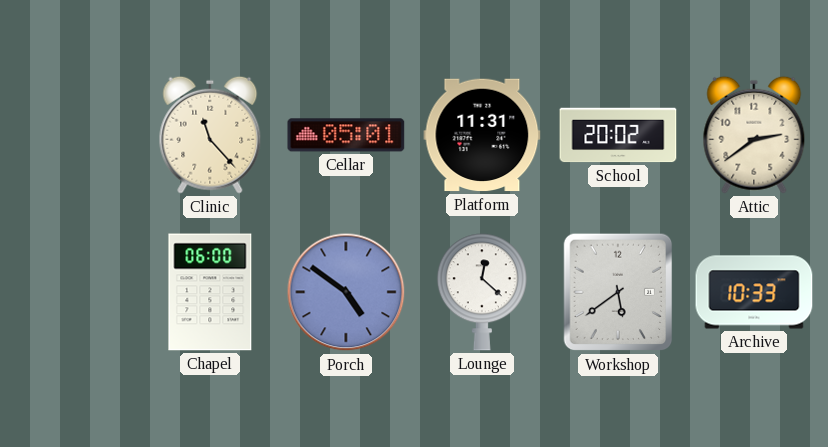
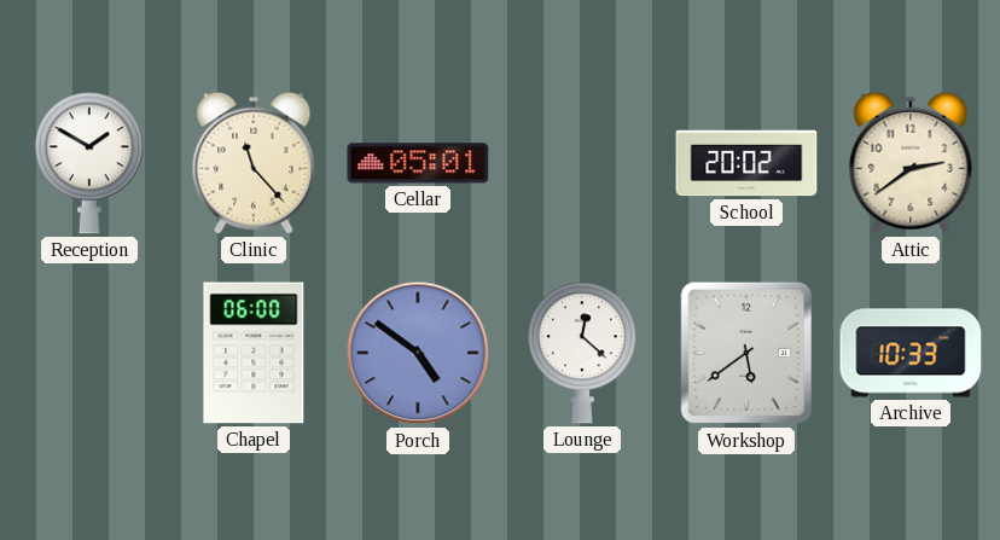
Reception: none -> 1:50 (89, 163)
Platform: 11:31 -> none (482, 135)
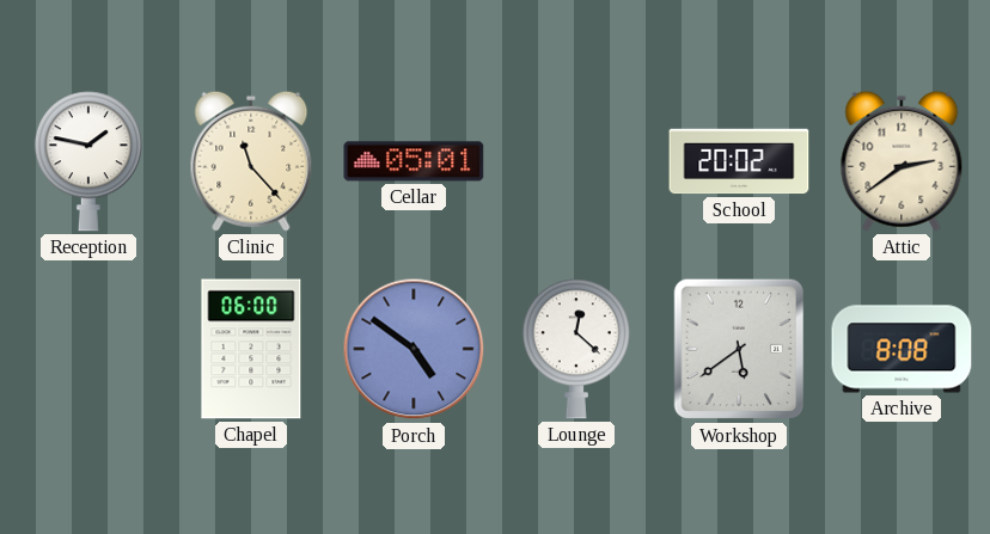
Reception: 1:50 -> 1:47 (88, 161)
Archive: 10:33 -> 8:08 (902, 349)
